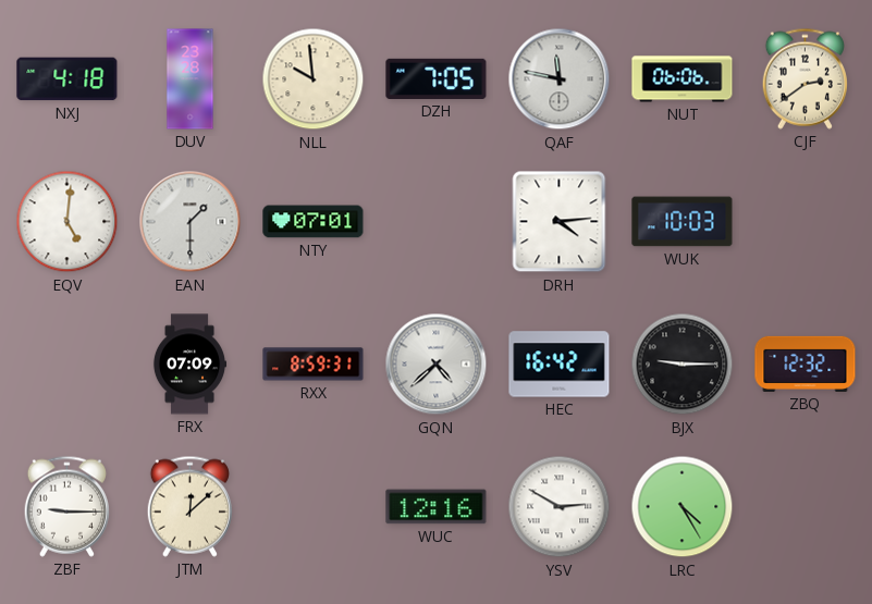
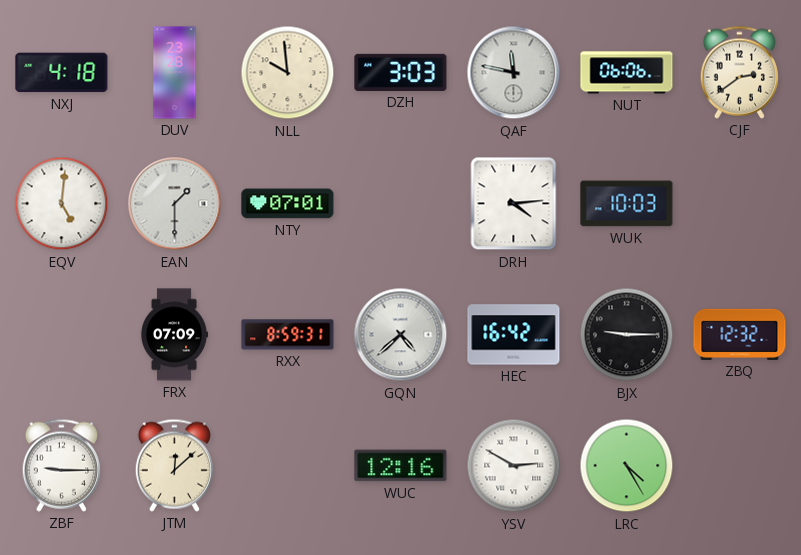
DZH: 7:05 -> 3:03 (401, 72)
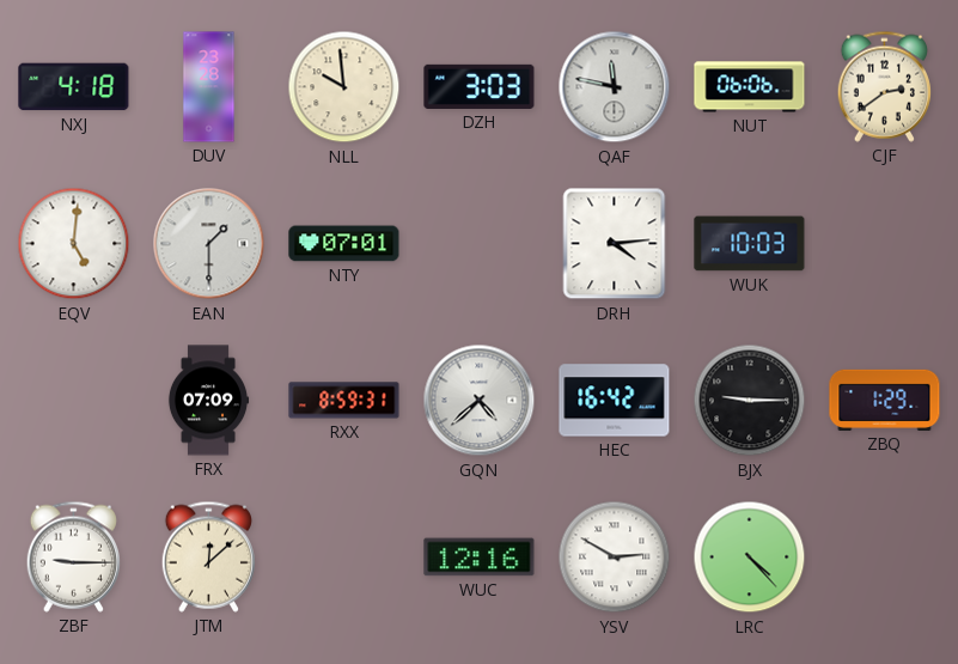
ZBQ: 12:32 -> 1:29 (885, 400)
LRC: 4:25 -> 4:23 (750, 558)
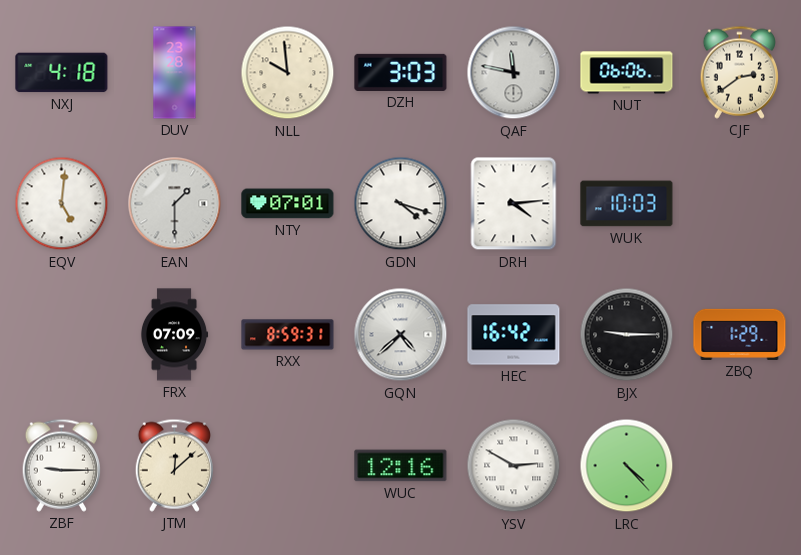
GDN: none -> 4:18 (401, 204)
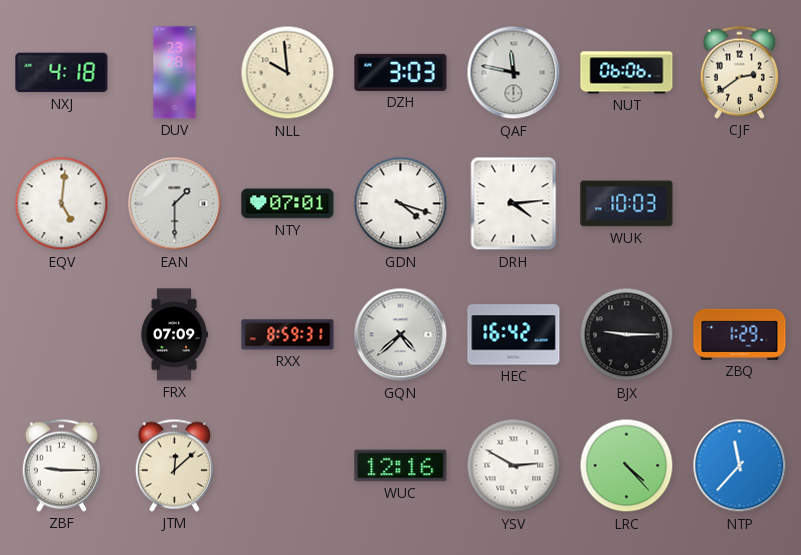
NTP: none -> 11:37 (740, 466)
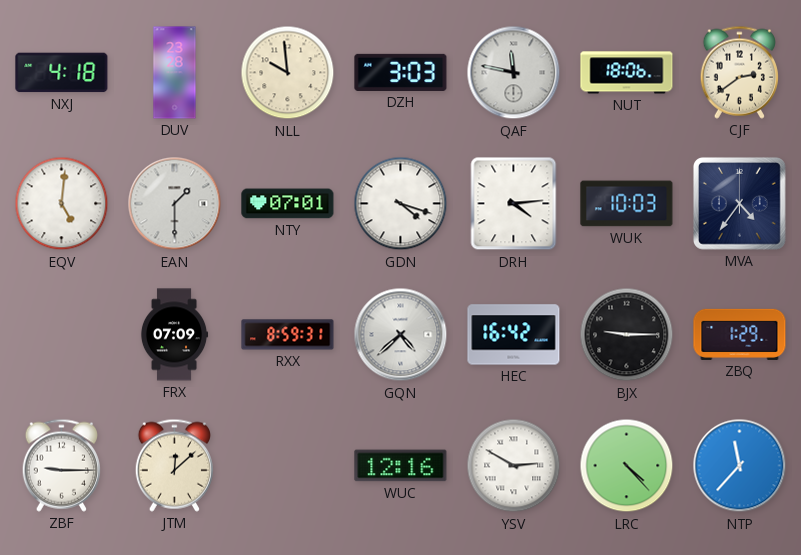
NUT: 06:06 -> 18:06 (627, 73)
MVA: none -> 4:36 (740, 204)
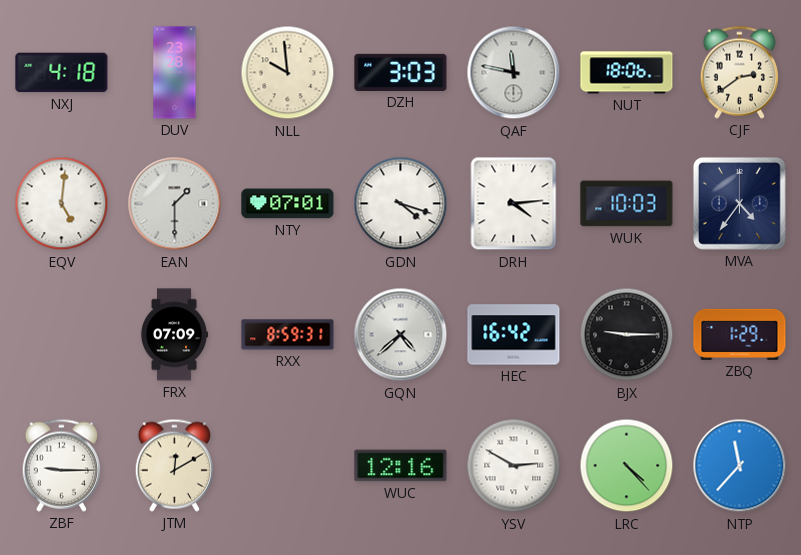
JTM: 12:08 -> 12:10 (174, 465)
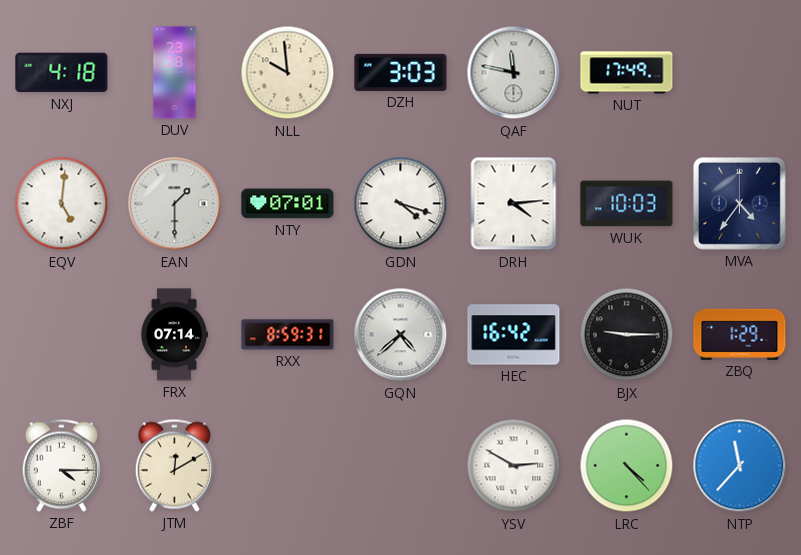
NUT: 18:06 -> 17:49 (627, 73)
CJF: 2:39 -> none (739, 72)
FRX: 07:09 -> 07:14 (174, 335)
ZBF: 9:15 -> 4:15 (61, 465)
WUC: 12:16 -> none (401, 466)
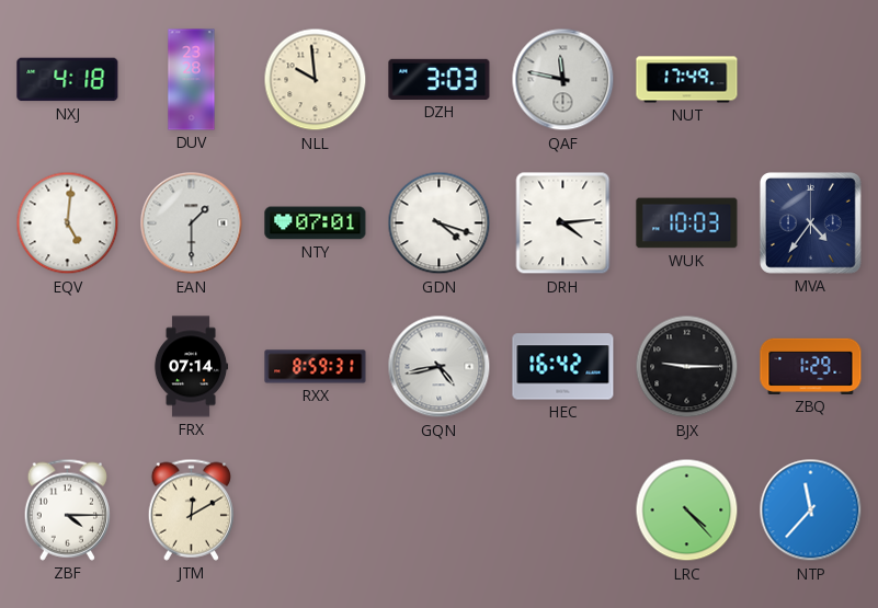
GQN: 4:38 -> 4:43 (440, 367)
YSV: 2:50 -> none (514, 466)
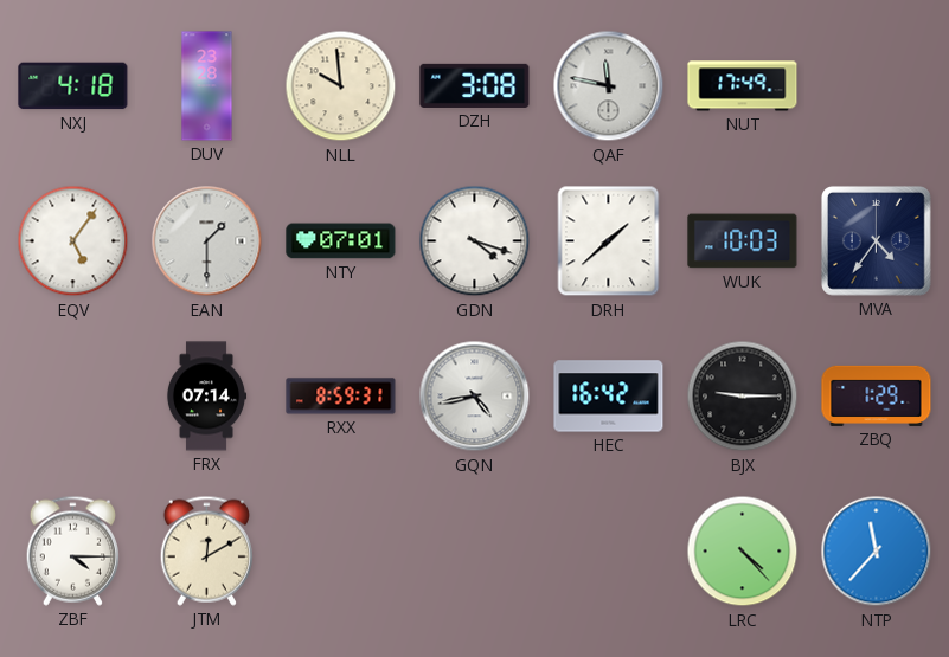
DZH: 3:03 -> 3:08 (475, 85)
EQV: 5:01 -> 5:06 (73, 241)
DRH: 4:14 -> 1:38 (609, 241)
